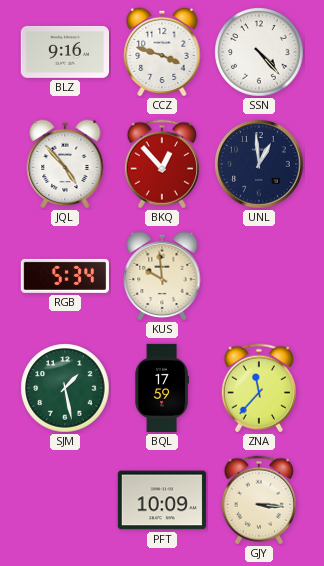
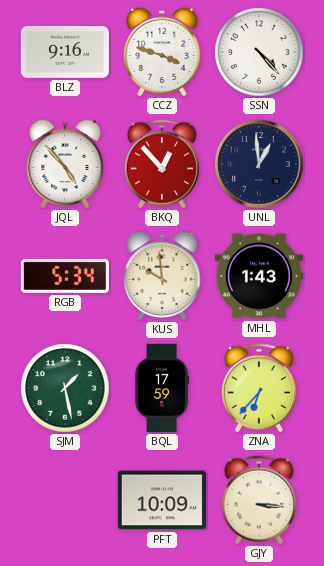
MHL: none -> 1:43 (259, 276)
ZNA: 11:37 -> 6:37 (258, 388)
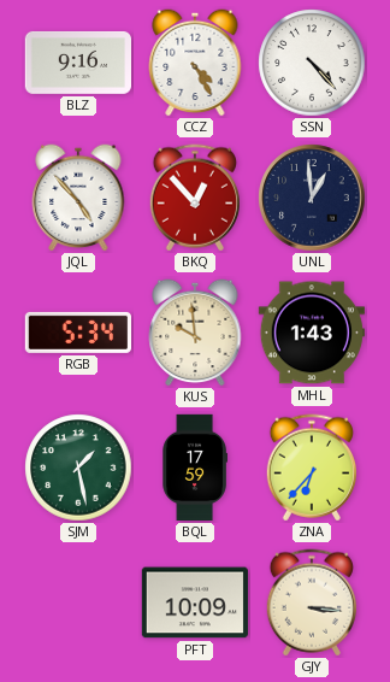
CCZ: 3:48 -> 4:25 (195, 63)
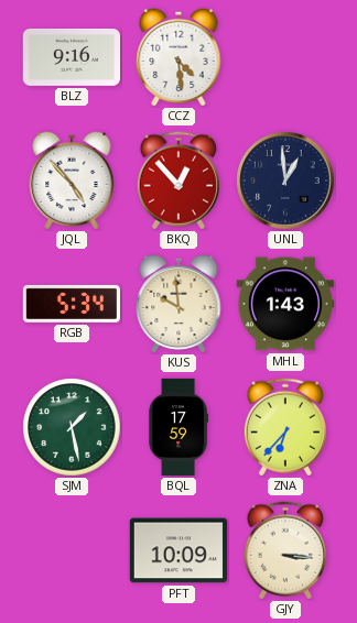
CCZ: 4:25 -> 4:29 (178, 57)
SSN: 4:23 -> none (312, 63)
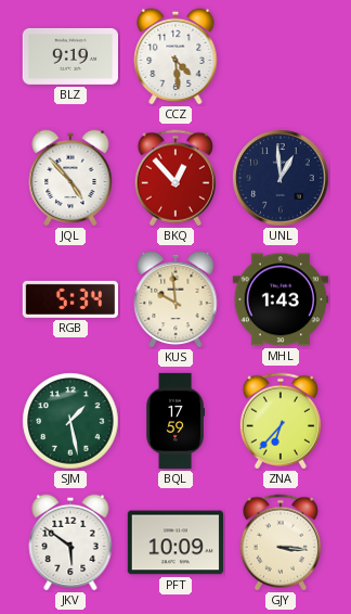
BLZ: 9:16 -> 9:19 (69, 56)
JKV: none -> 5:51 (70, 542)
